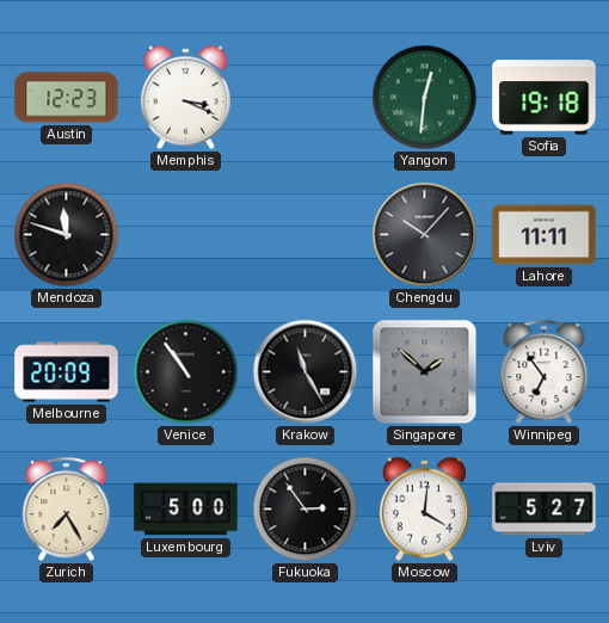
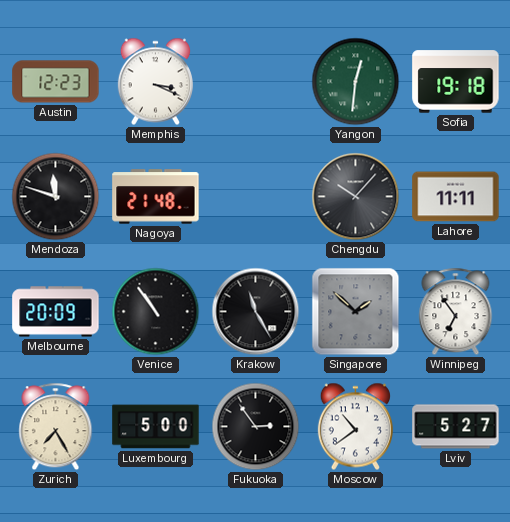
Nagoya: none -> 21:48 (156, 197)
Moscow: 4:01 -> 10:39 (355, 427)
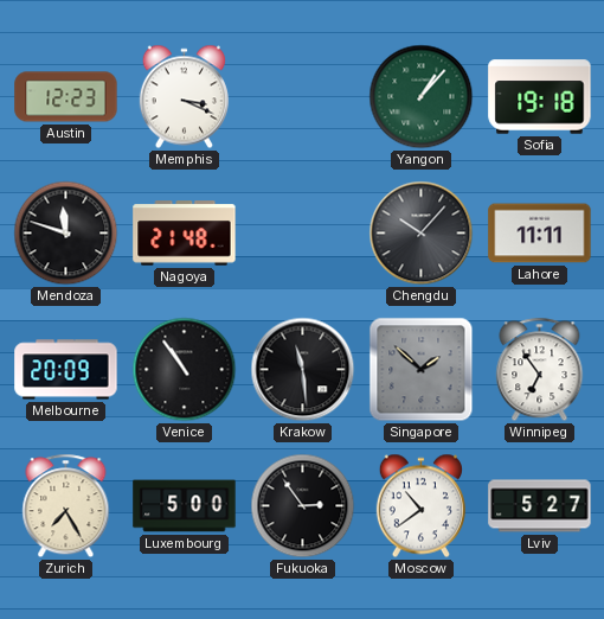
Yangon: 12:31 -> 1:07 (422, 97)
Krakow: 11:25 -> 11:29 (303, 370)
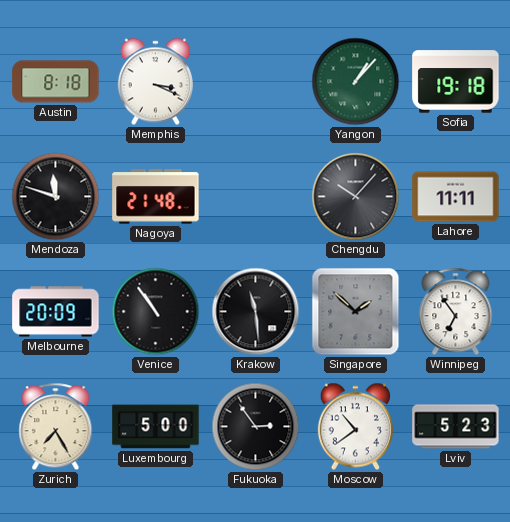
Austin: 12:23 -> 8:18 (56, 82)
Lviv: 5:27 -> 5:23 (456, 427)
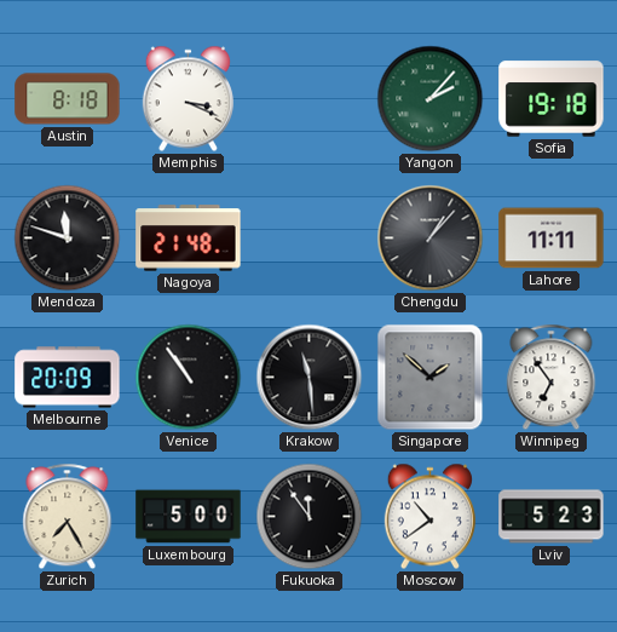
Yangon: 1:07 -> 2:07 (431, 99)
Chengdu: 10:07 -> 1:07 (431, 239)
Fukuoka: 2:54 -> 11:54 (310, 517)
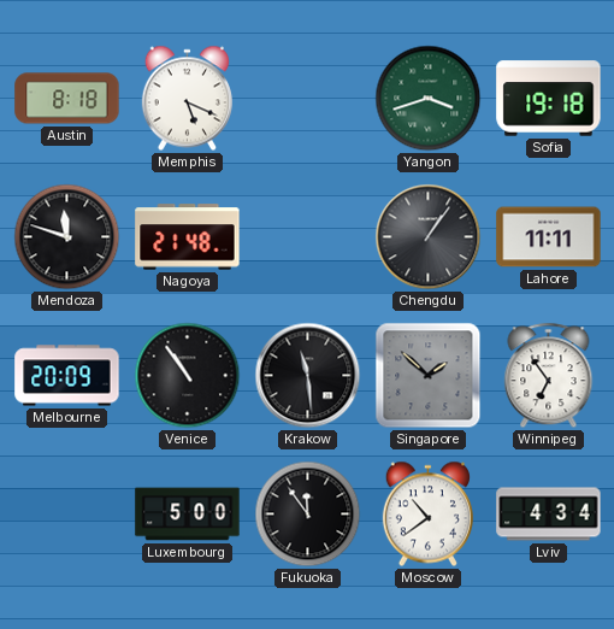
Memphis: 3:19 -> 5:19 (187, 99)
Yangon: 2:07 -> 3:42 (429, 99)
Chengdu: 1:07 -> 1:06 (429, 237)
Zurich: 7:25 -> none (68, 517)
Lviv: 5:23 -> 4:34 (549, 515)
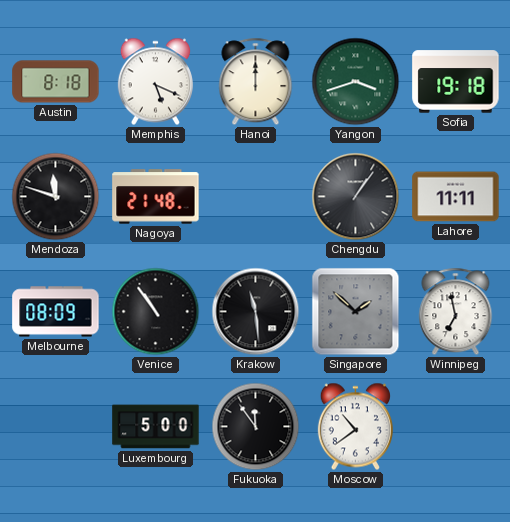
Hanoi: none -> 12:00 (256, 82)
Melbourne: 20:09 -> 08:09 (56, 312)
Winnipeg: 6:54 -> 6:58 (456, 312)
Lviv: 4:34 -> none (549, 515)
